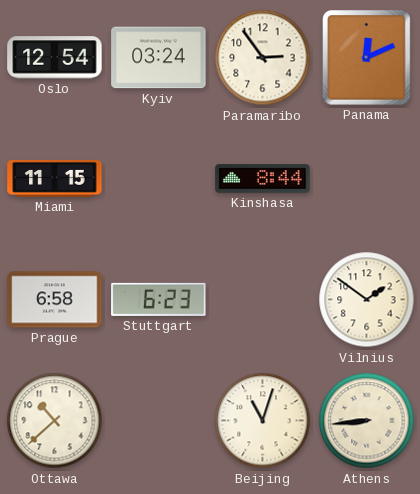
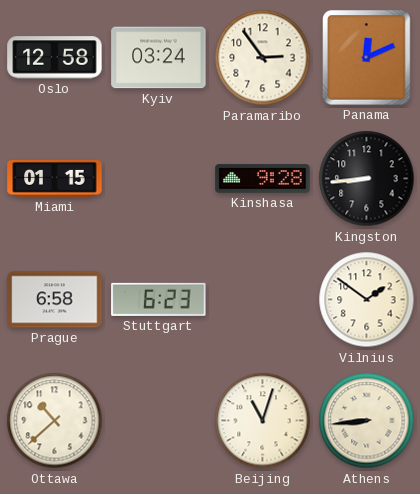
Oslo: 12:54 -> 12:58 (55, 58)
Miami: 11:15 -> 01:15 (55, 179)
Kinshasa: 8:44 -> 9:28 (263, 179)
Kingston: none -> 8:44 (367, 179)
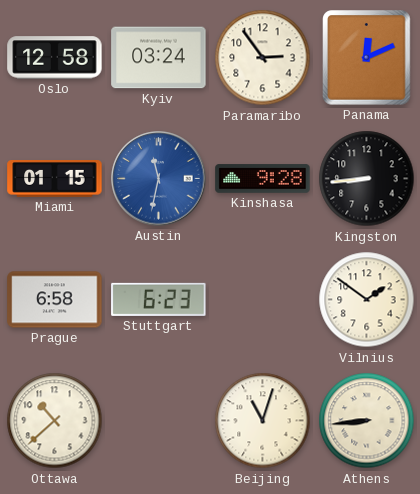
Austin: none -> 11:32 (159, 179)
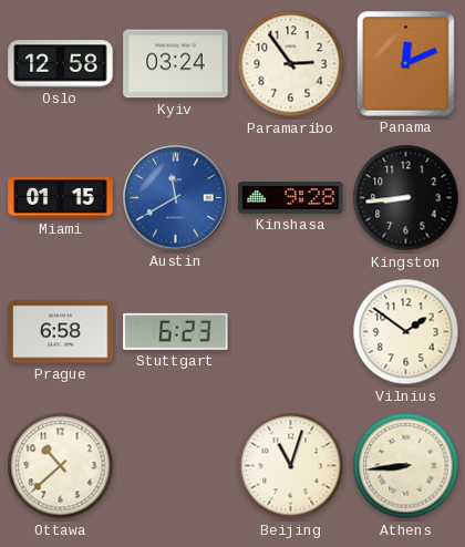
Austin: 11:32 -> 11:40 (176, 198)
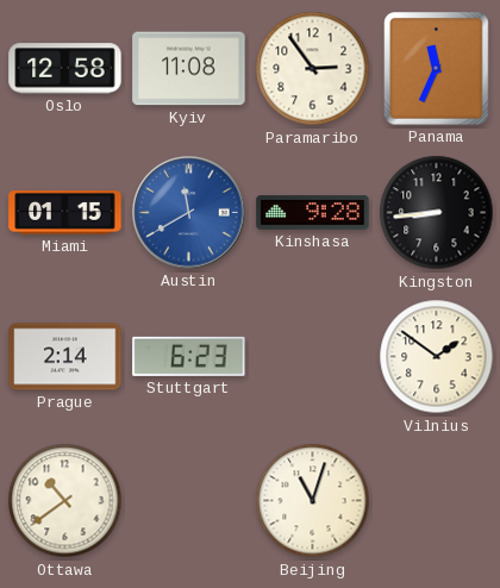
Kyiv: 03:24 -> 11:08 (189, 69)
Panama: 12:11 -> 11:34 (437, 69)
Prague: 6:58 -> 2:14 (65, 357)
Ottawa: 10:38 -> 10:39 (65, 501)
Athens: 8:44 -> none (406, 466)
